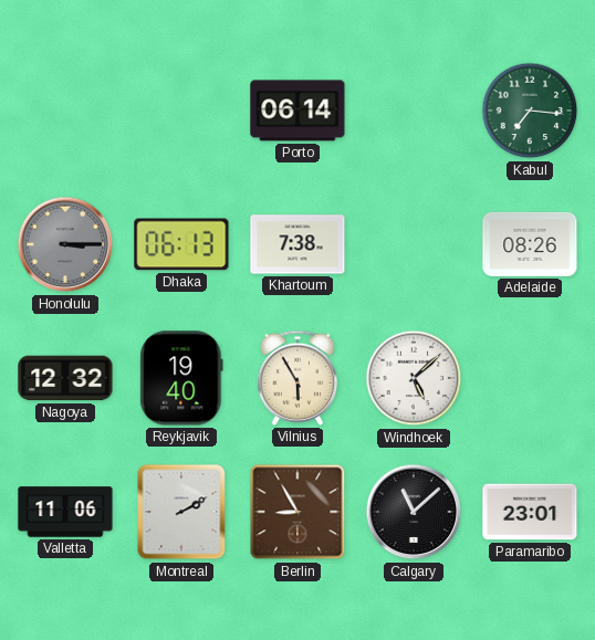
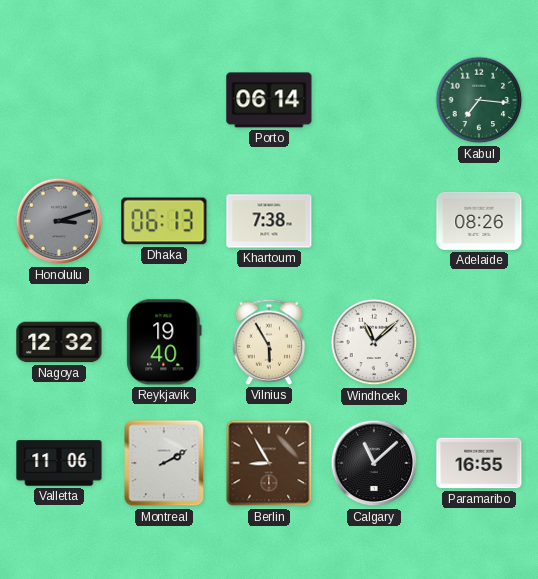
Honolulu: 3:15 -> 3:12 (59, 221)
Windhoek: 5:08 -> 11:08 (374, 342)
Paramaribo: 23:01 -> 16:55 (479, 463)
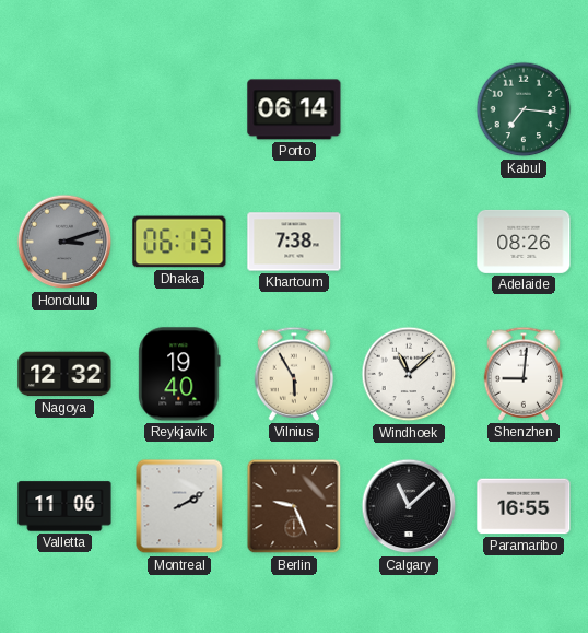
Shenzhen: none -> 9:01 (524, 374)
Berlin: 8:55 -> 9:26 (294, 506)
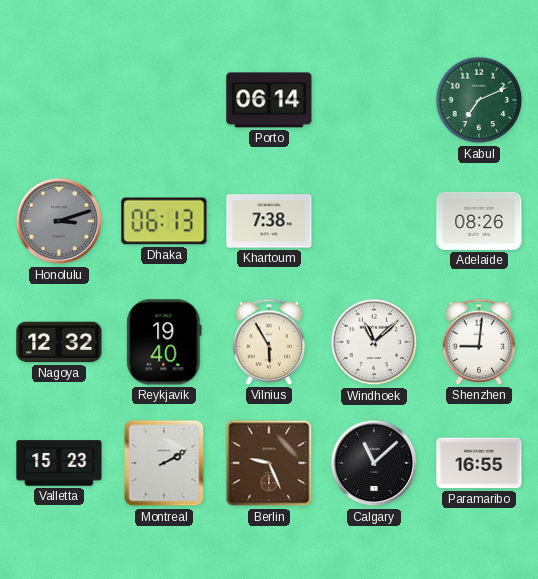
Kabul: 7:16 -> 7:11 (479, 100)
Valletta: 11:06 -> 15:23 (59, 463)
